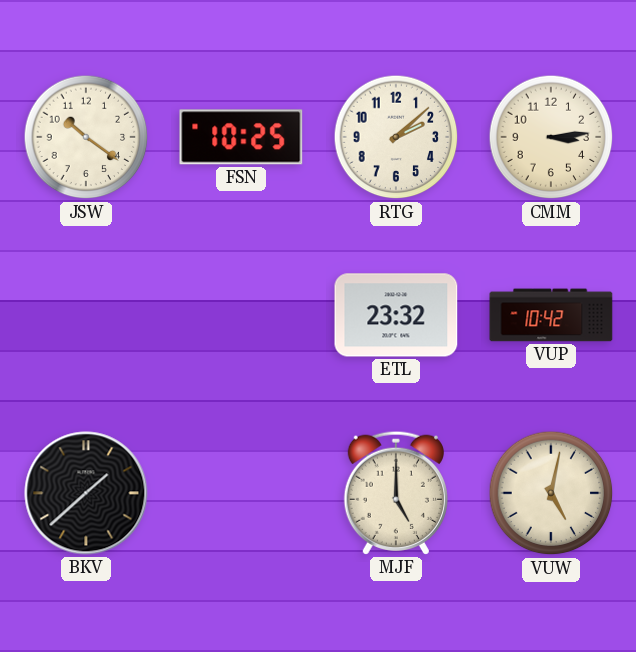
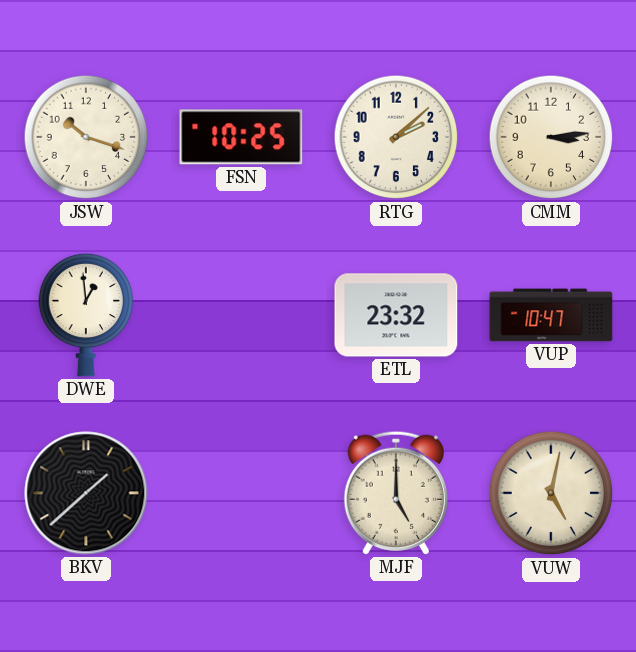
JSW: 10:21 -> 10:18 (86, 137)
DWE: none -> 12:59 (86, 315)
VUP: 10:42 -> 10:47 (551, 315)
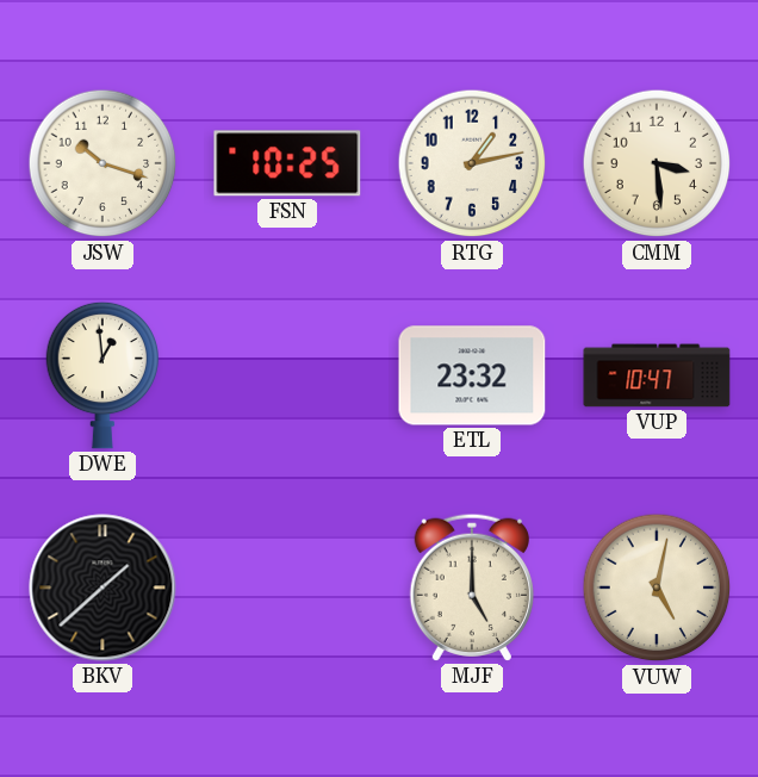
RTG: 2:08 -> 1:13 (472, 163)
CMM: 3:14 -> 3:29 (657, 163)
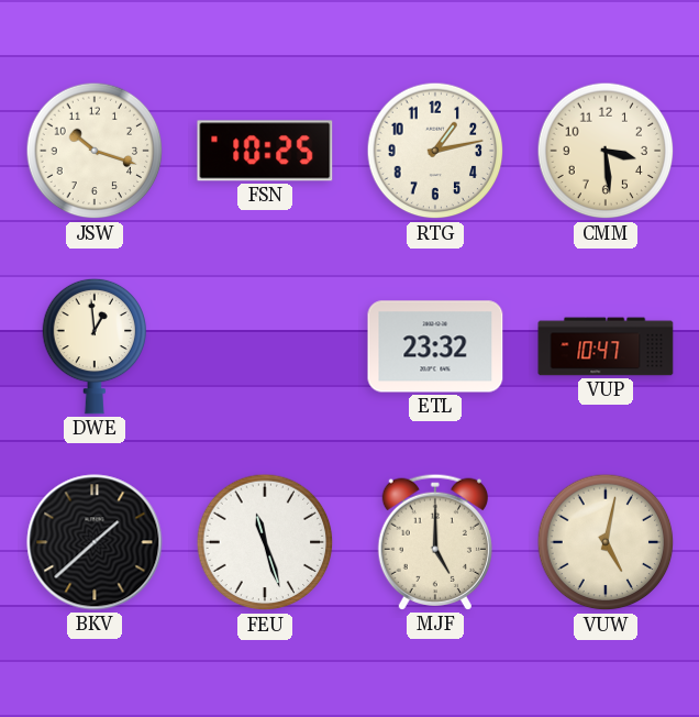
FEU: none -> 11:27 (265, 542)
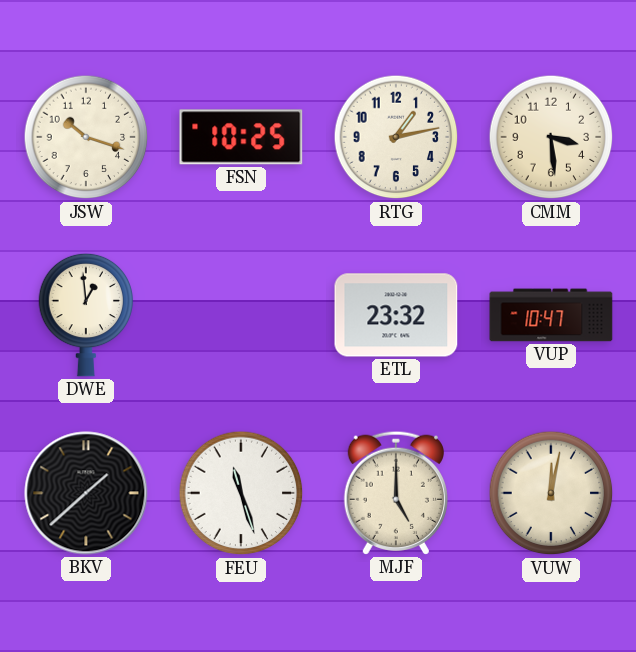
VUW: 5:02 -> 12:02 (551, 493)
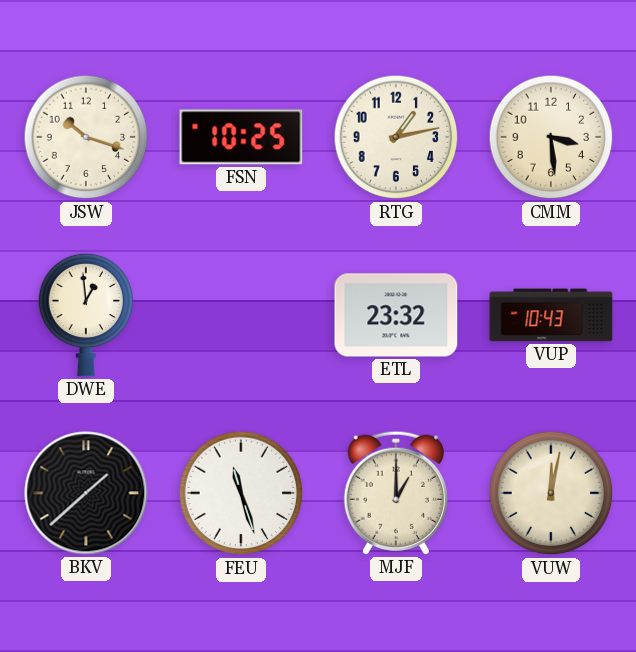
VUP: 10:47 -> 10:43 (551, 315)
MJF: 5:00 -> 1:00 (396, 493)
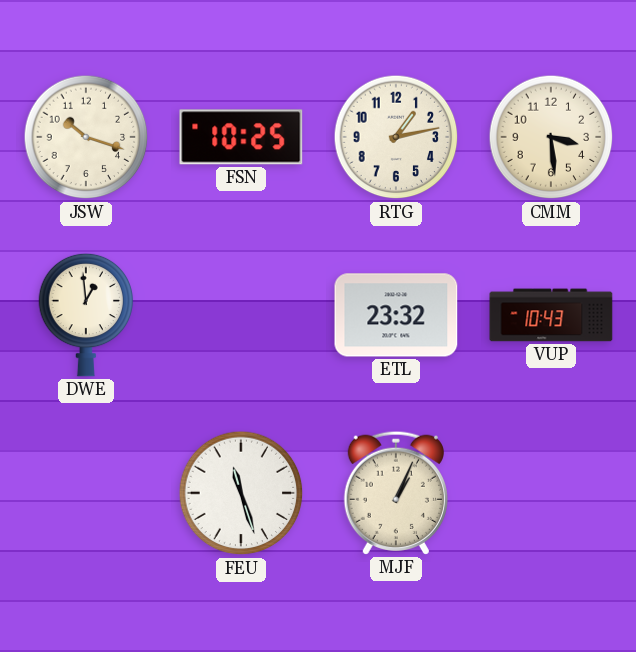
BKV: 1:38 -> none (86, 493)
MJF: 1:00 -> 1:04 (396, 493)
VUW: 12:02 -> none (551, 493)
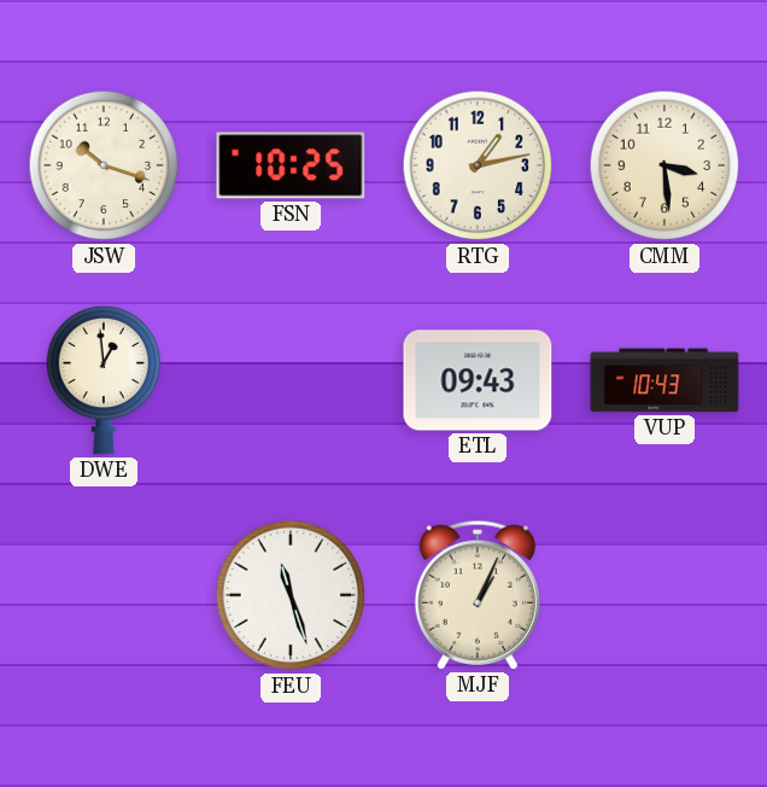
ETL: 23:32 -> 09:43 (478, 380)
